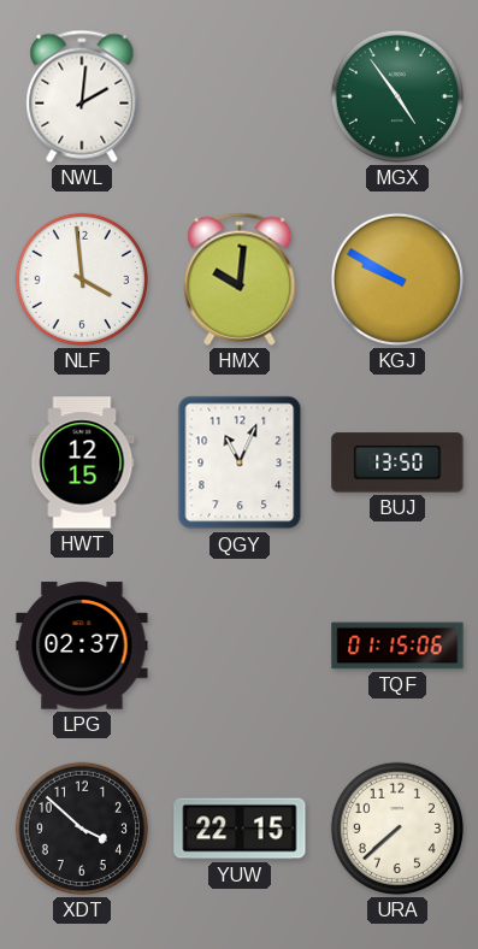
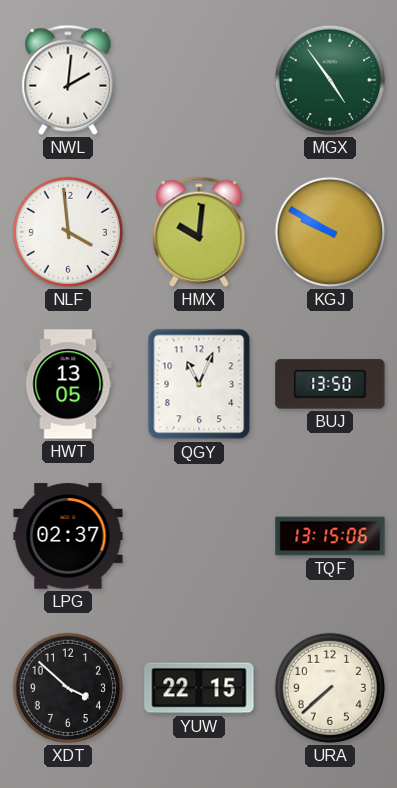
HWT: 12:15 -> 13:05 (68, 384)
TQF: 01:15 -> 13:15 (330, 536)
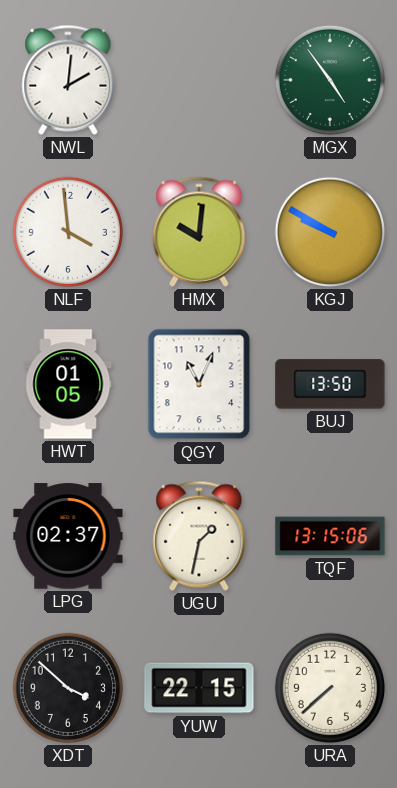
HWT: 13:05 -> 01:05 (68, 384)
UGU: none -> 1:32 (199, 536)
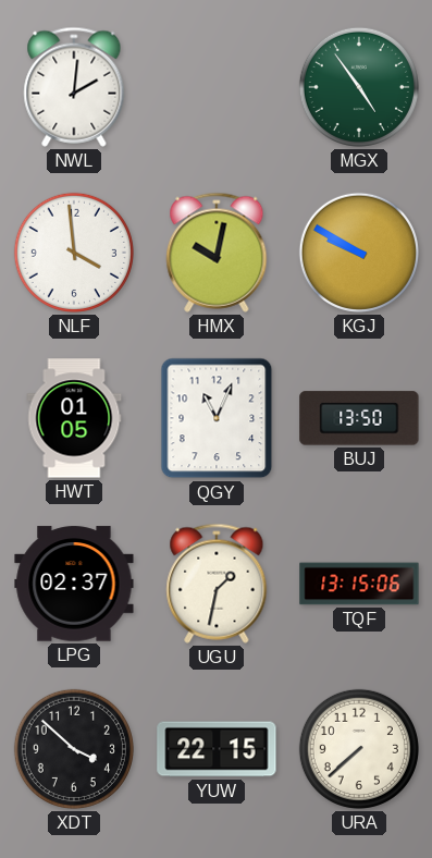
HMX: 10:01 -> 10:02 (217, 253)
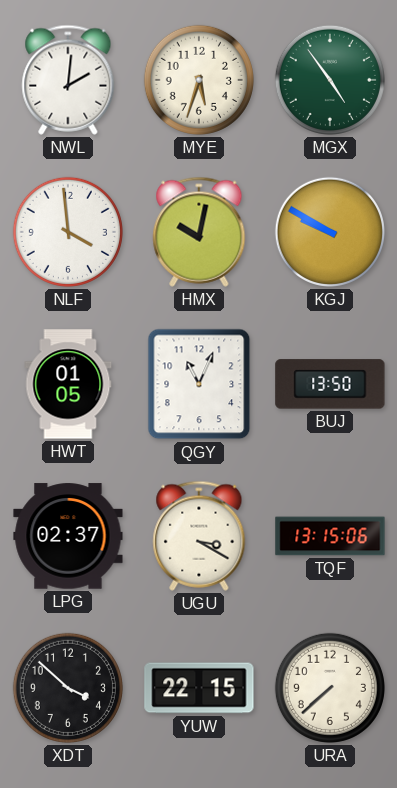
MYE: none -> 5:33 (199, 80)
UGU: 1:32 -> 3:20 (199, 536)
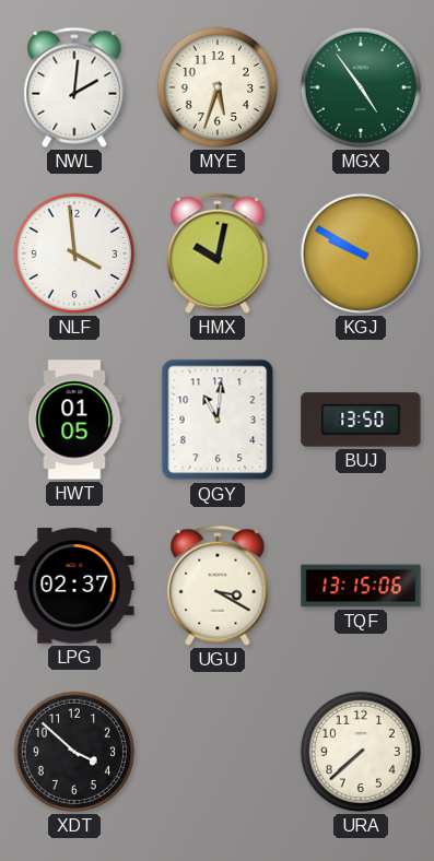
QGY: 11:04 -> 11:01 (218, 420)
YUW: 22:15 -> none (199, 688)
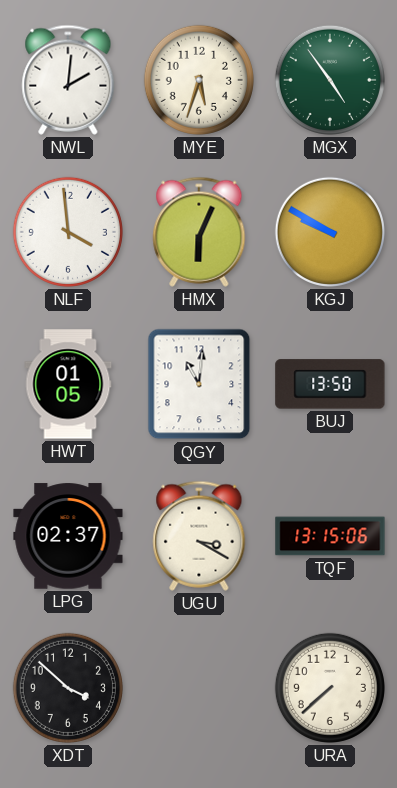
HMX: 10:02 -> 6:04 (199, 232)
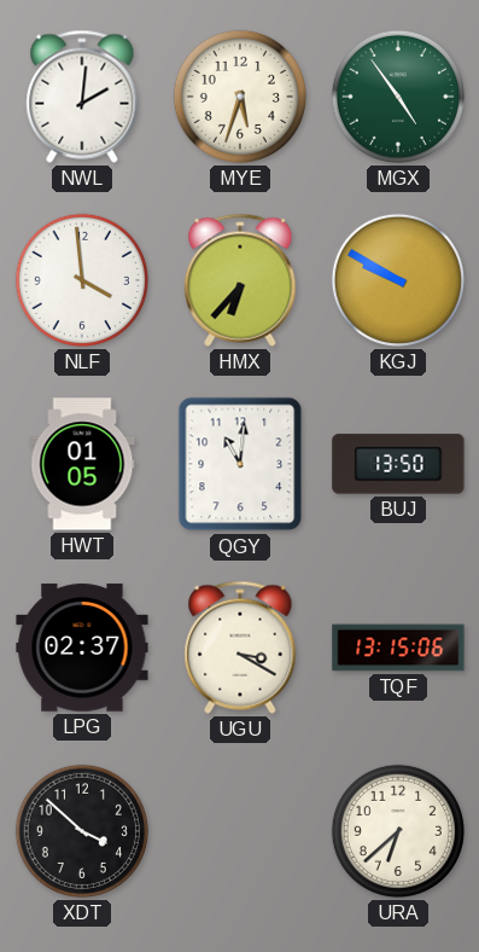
HMX: 6:04 -> 6:37 (240, 280)
URA: 7:38 -> 6:38 (398, 831)
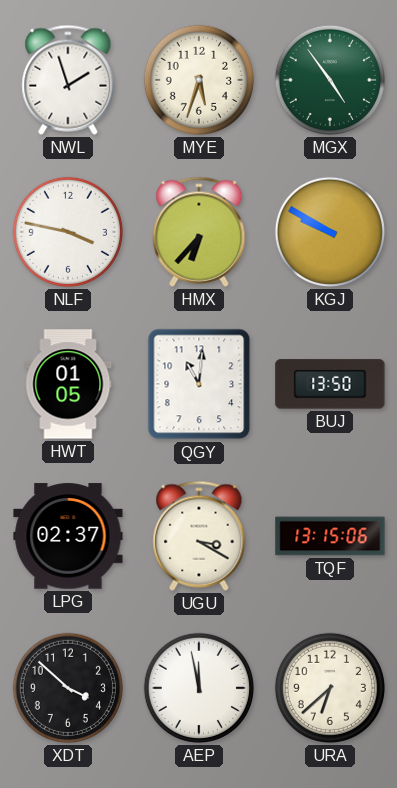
NWL: 2:01 -> 1:57 (68, 80)
NLF: 3:59 -> 3:47 (68, 232)
AEP: none -> 11:58 (199, 688)
